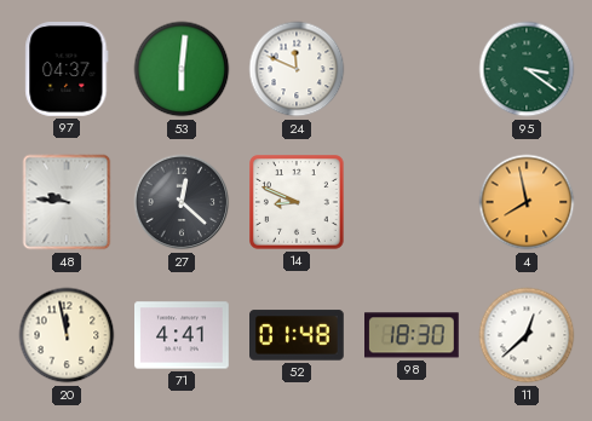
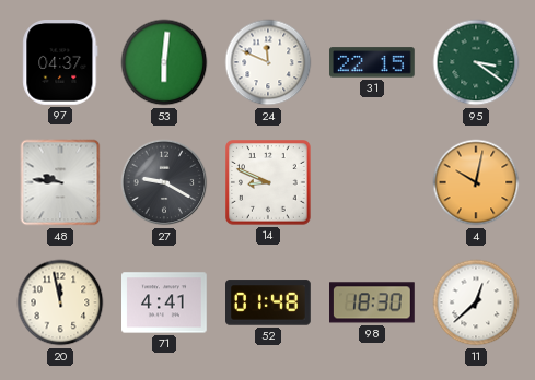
31: none -> 22:15 (373, 62)
27: 12:22 -> 9:20 (164, 182)
4: 7:58 -> 10:02 (476, 182)
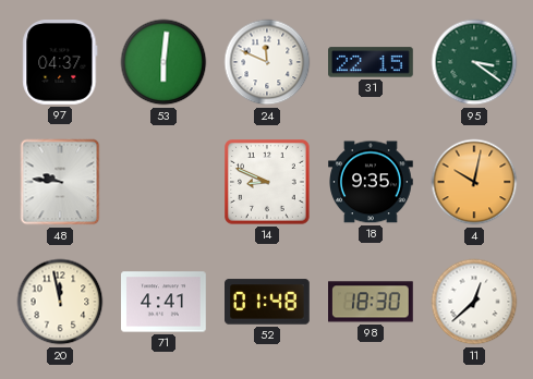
27: 9:20 -> none (164, 182)
18: none -> 9:35 (372, 182)
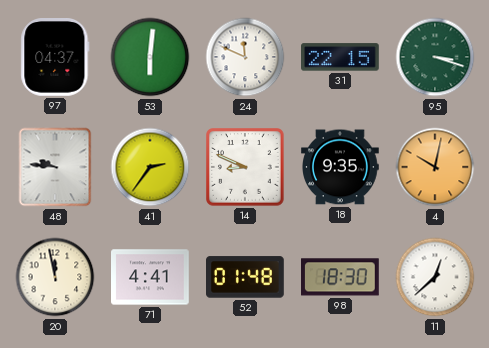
95: 3:21 -> 3:18 (435, 57)
41: none -> 2:36 (150, 167)
